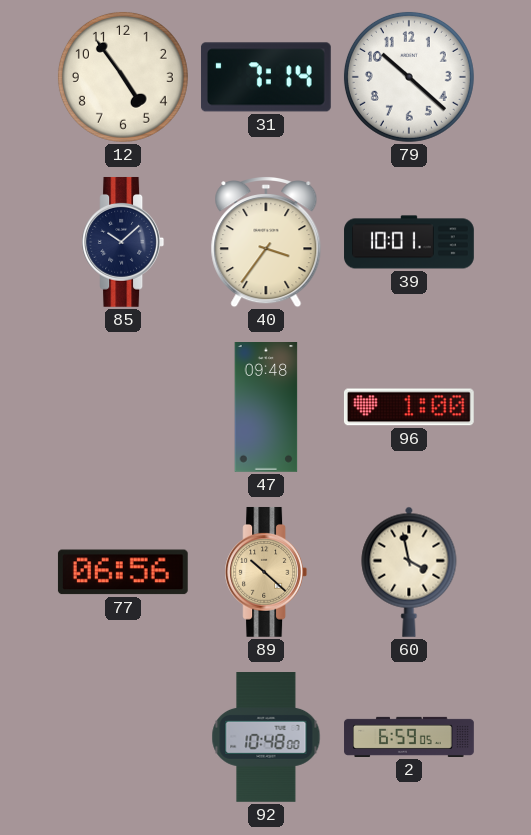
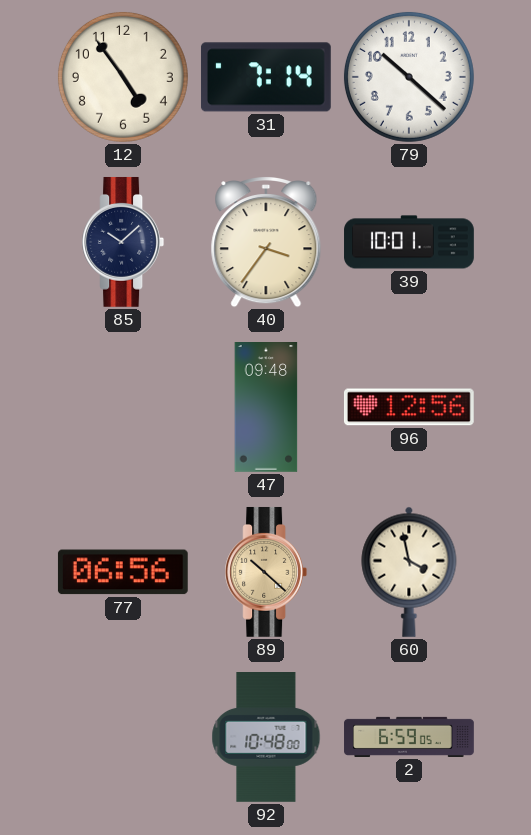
96: 1:00 -> 12:56 (409, 407)
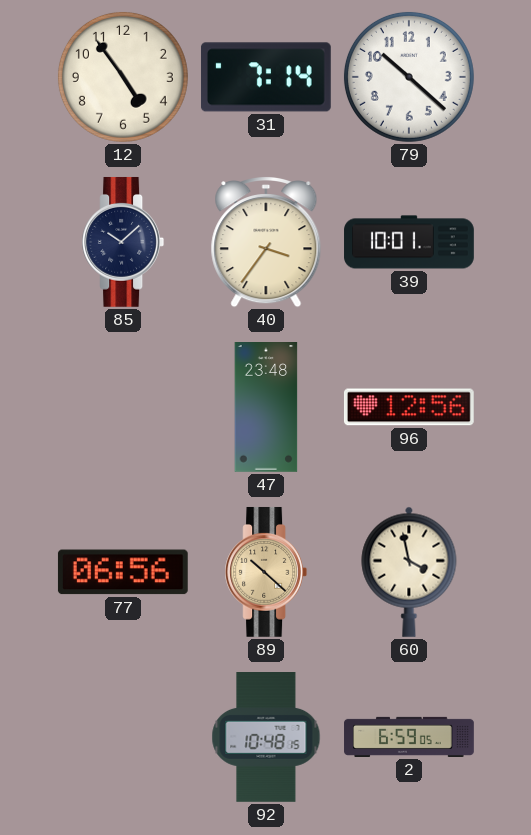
47: 09:48 -> 23:48 (266, 408)
92: 10:48:00 -> 10:48:15 (266, 738)
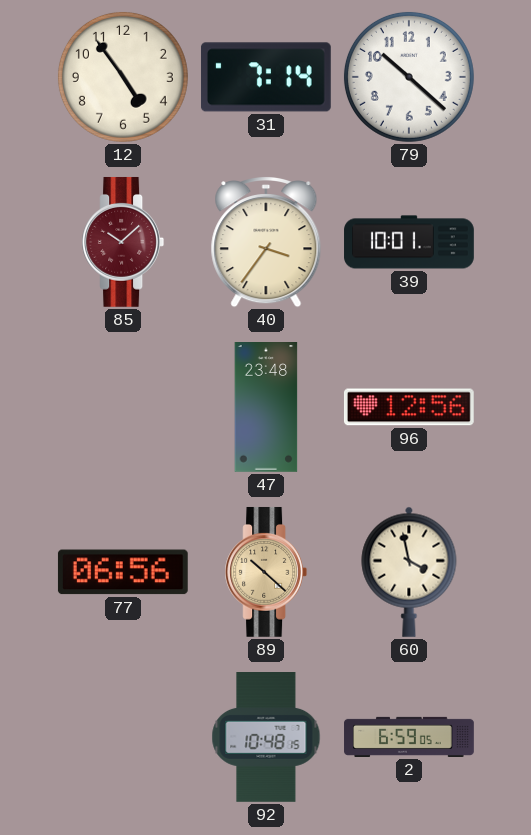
85 dial: navy -> burgundy (123, 242)
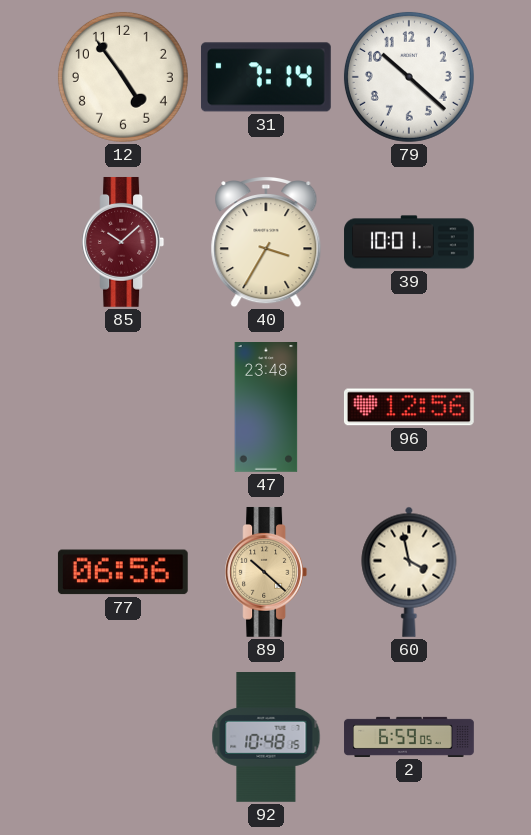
40: 3:36 -> 3:35 (266, 243)
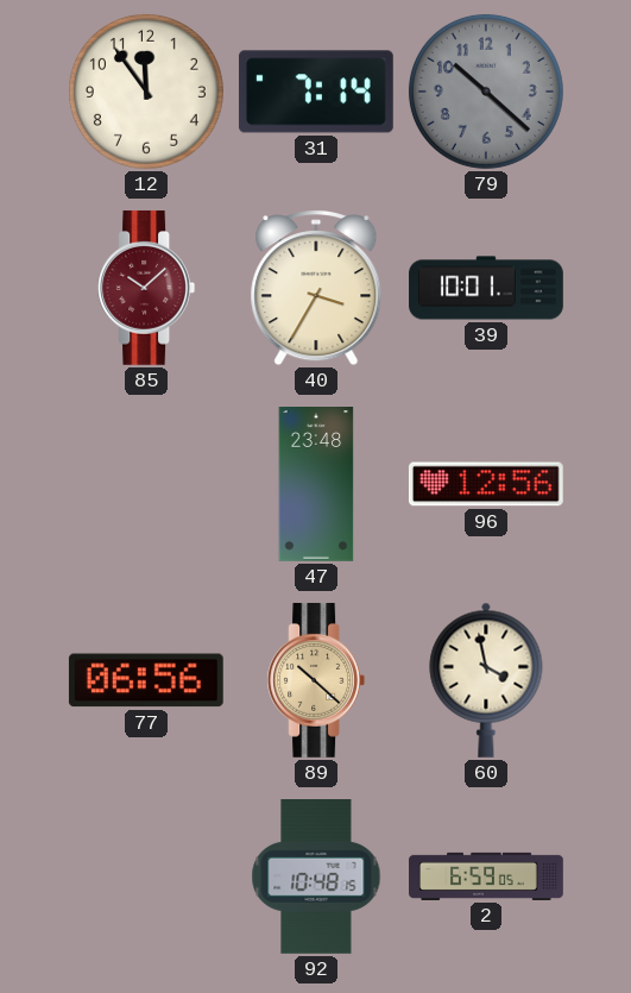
12: 4:54 -> 11:54 (146, 92)
79 dial: white -> grey (486, 92)
